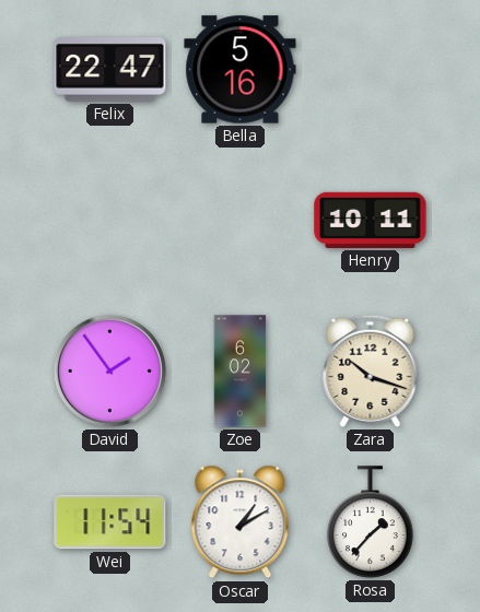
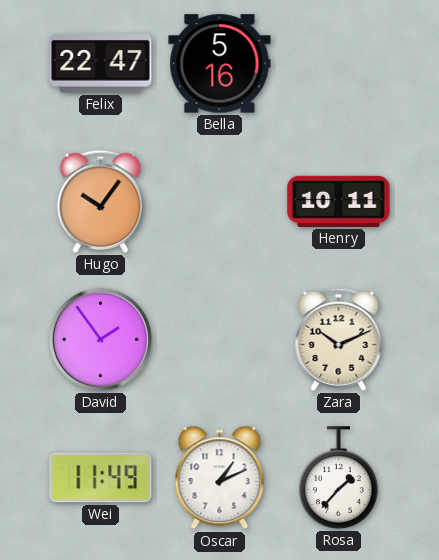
Hugo: none -> 10:06 (101, 201)
Zoe: 6:02 -> none (241, 372)
Zara: 10:18 -> 10:11 (339, 339)
Wei: 11:54 -> 11:49 (101, 478)
Oscar: 1:10 -> 1:11 (220, 478)
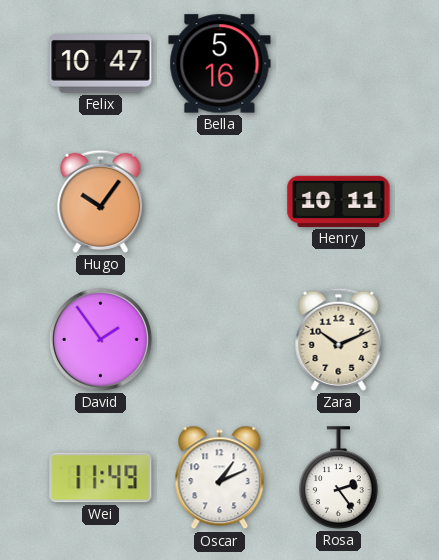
Felix: 22:47 -> 10:47 (101, 64)
Rosa: 1:37 -> 2:24 (339, 478)
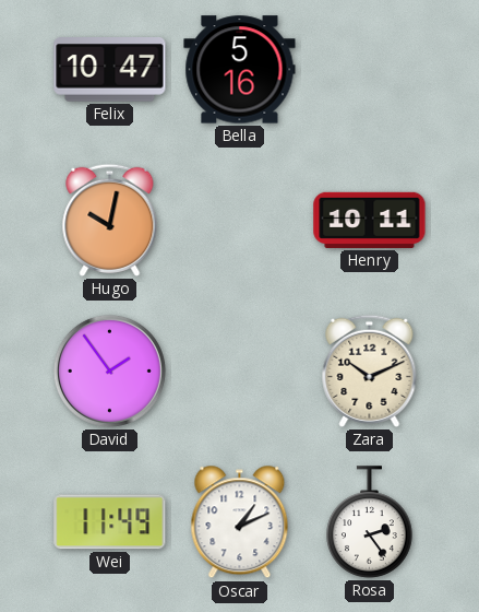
Hugo: 10:06 -> 10:02 (110, 220)
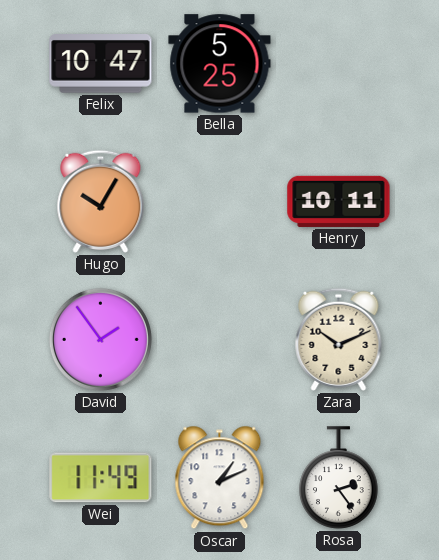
Bella: 5:16 -> 5:25 (220, 64)
Hugo: 10:02 -> 10:05 (101, 201)
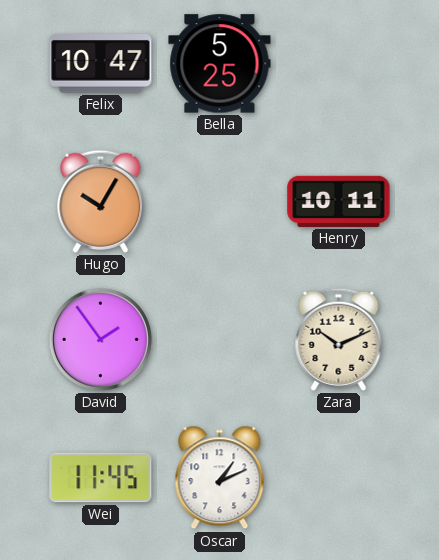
Wei: 11:49 -> 11:45 (101, 478)
Rosa: 2:24 -> none (339, 478)
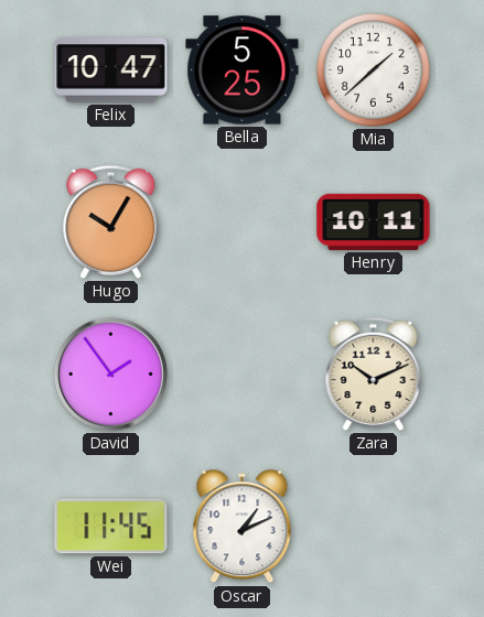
Mia: none -> 1:38 (374, 71)
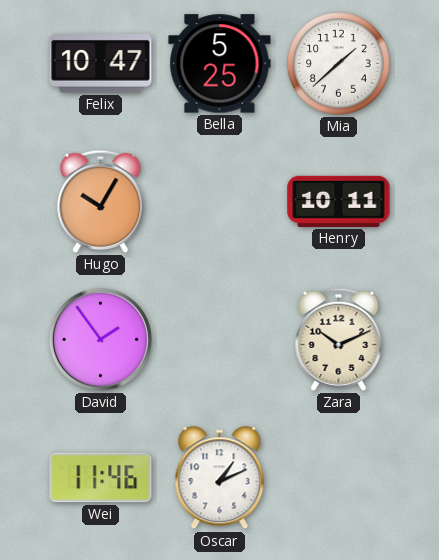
Wei: 11:45 -> 11:46 (101, 478)
